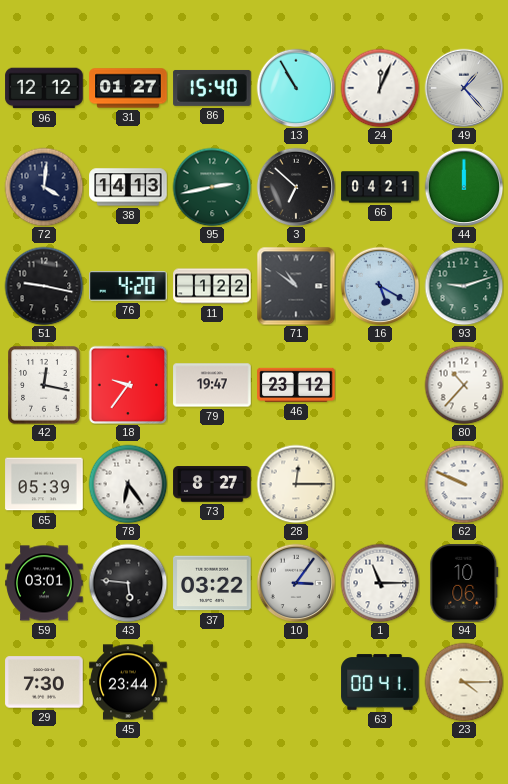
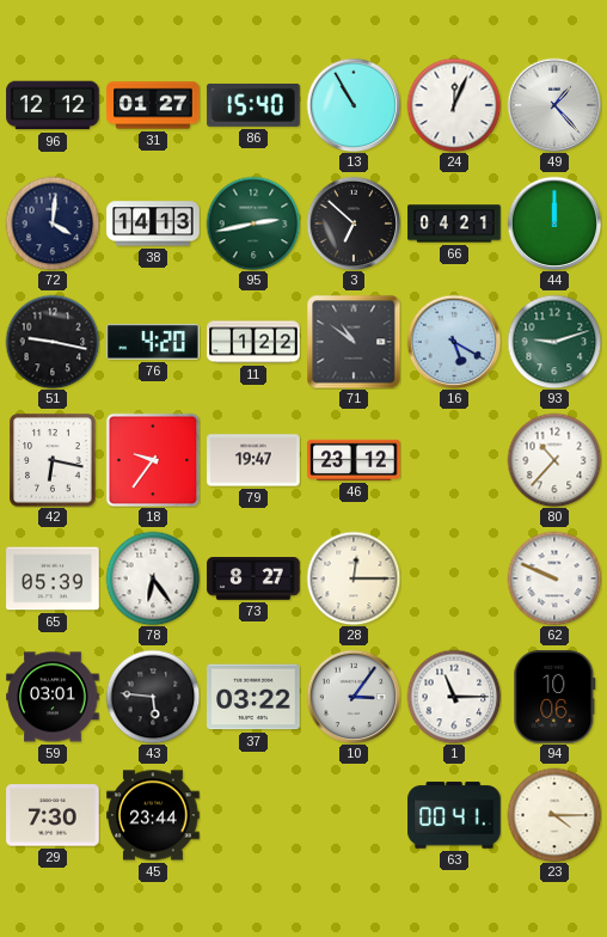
42: 12:17 -> 6:17 (53, 460)
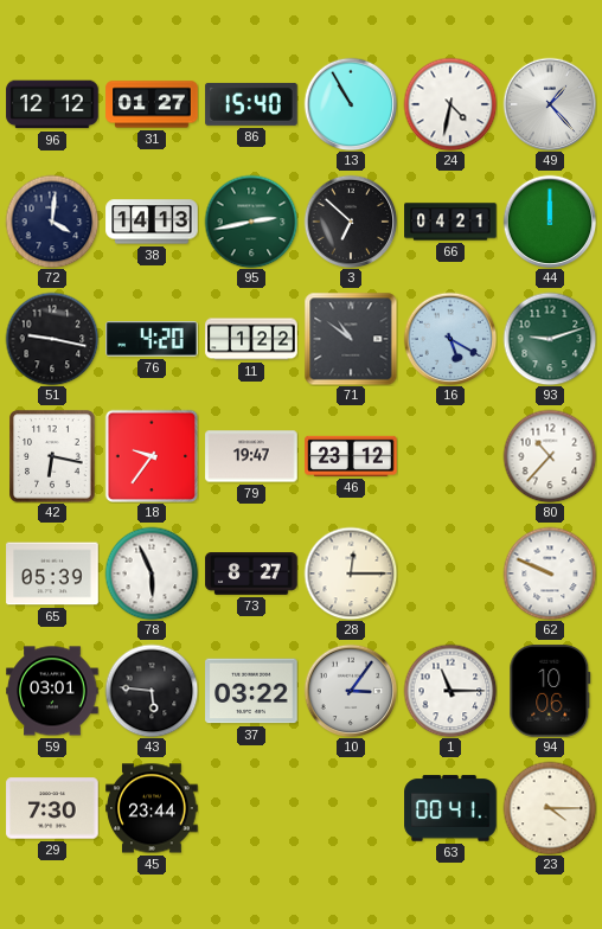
24: 12:04 -> 4:32 (450, 104)
78: 6:24 -> 5:56 (152, 574)
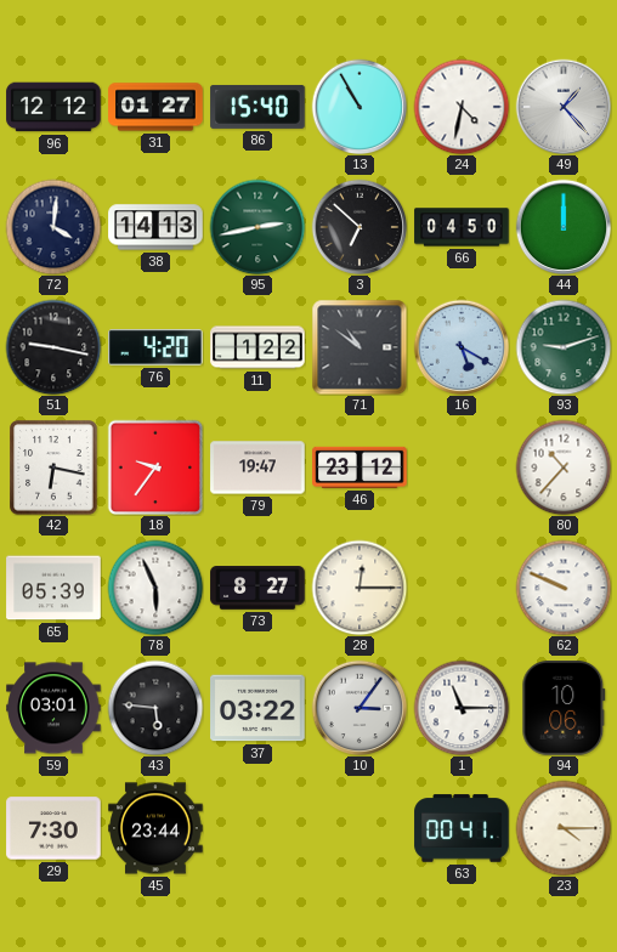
66: 04:21 -> 04:50 (462, 227)
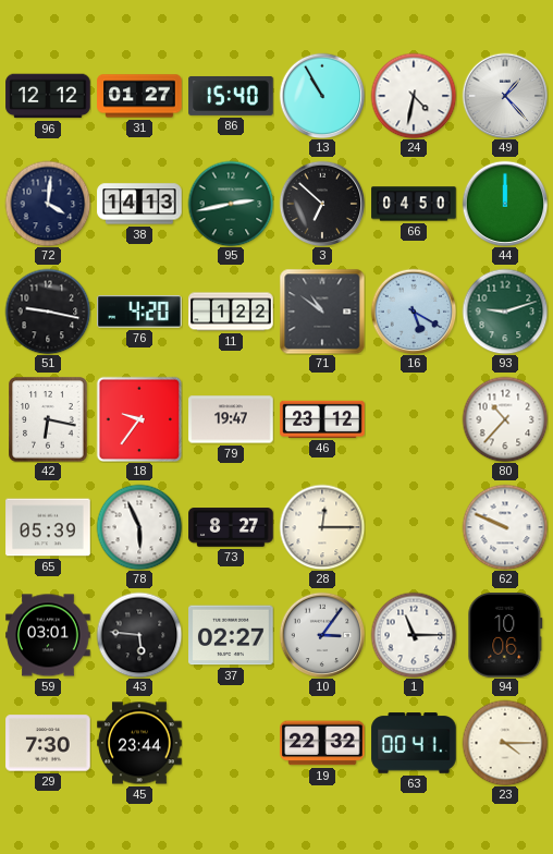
37: 03:22 -> 02:27 (231, 635)
19: none -> 22:32 (322, 743)
